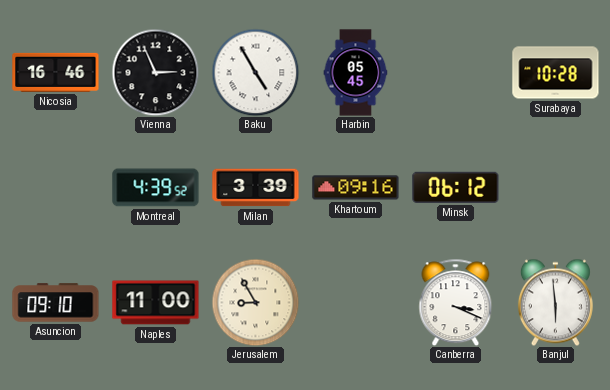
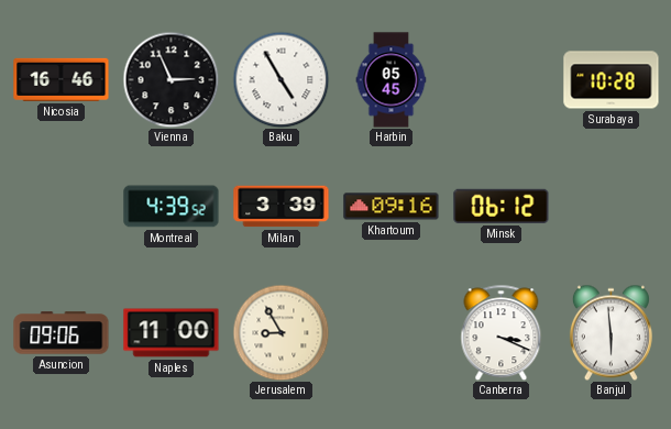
Asuncion: 09:10 -> 09:06 (62, 333)
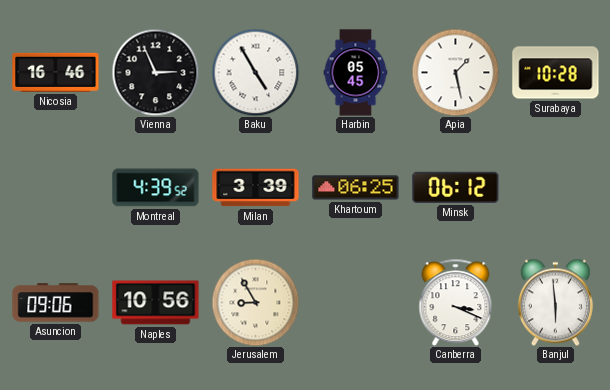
Apia: none -> 1:28 (455, 72)
Khartoum: 09:16 -> 06:25 (356, 188)
Naples: 11:00 -> 10:56 (156, 303)
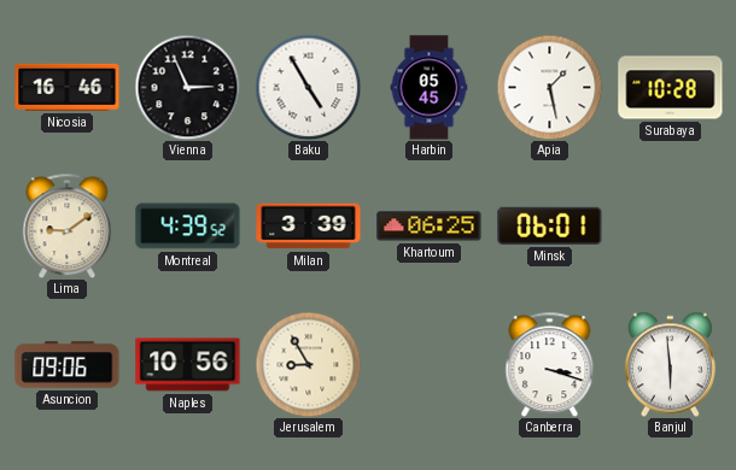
Lima: none -> 9:09 (68, 225)
Minsk: 06:12 -> 06:01 (550, 225)
Canberra: 3:19 -> 3:18 (550, 364)
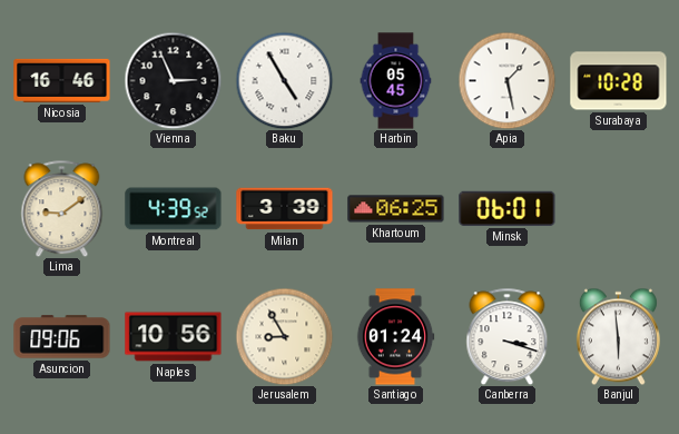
Santiago: none -> 01:24 (395, 337)
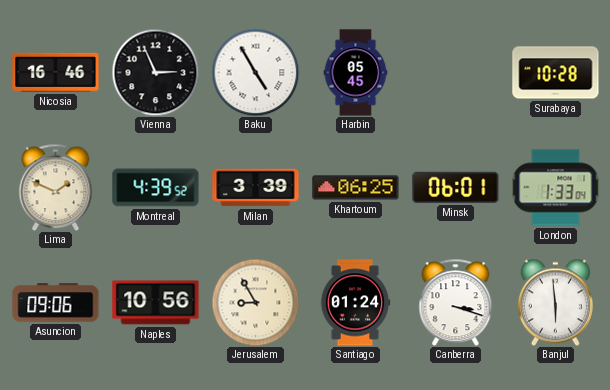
Apia: 1:28 -> none (506, 80)
Lima: 9:09 -> 1:49 (56, 187)
London: none -> 1:33 (555, 188)
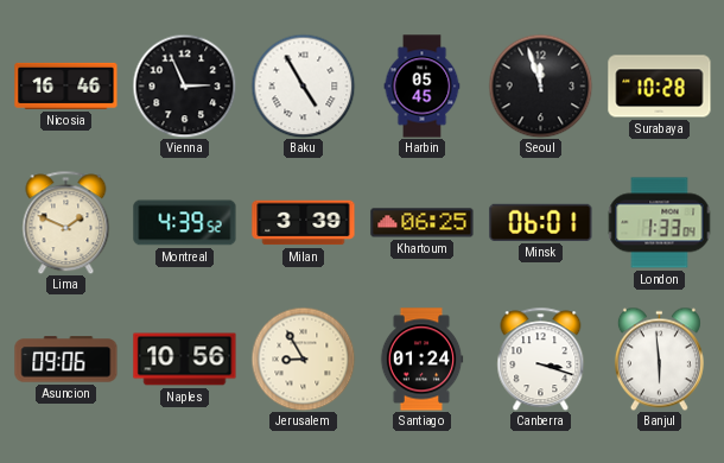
Seoul: none -> 11:57 (540, 85)
